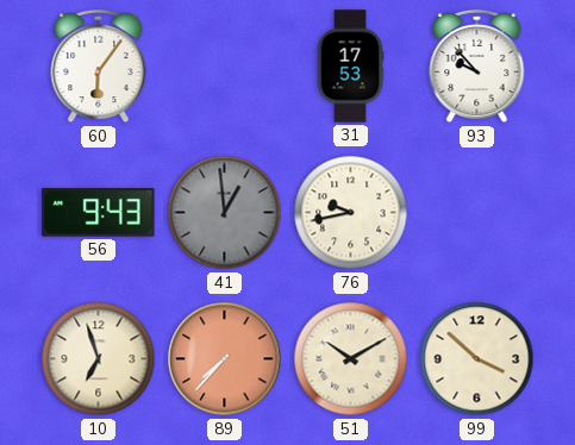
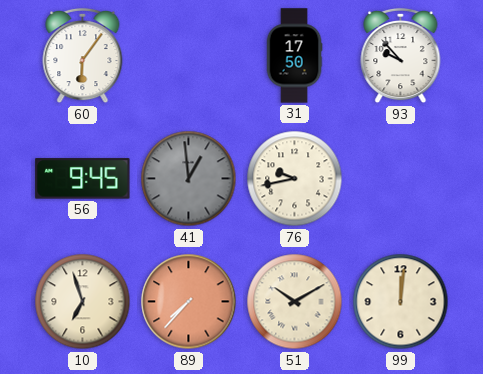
31: 17:53 -> 17:50 (294, 56)
56: 9:43 -> 9:45 (83, 179)
99: 3:52 -> 12:01 (401, 302)
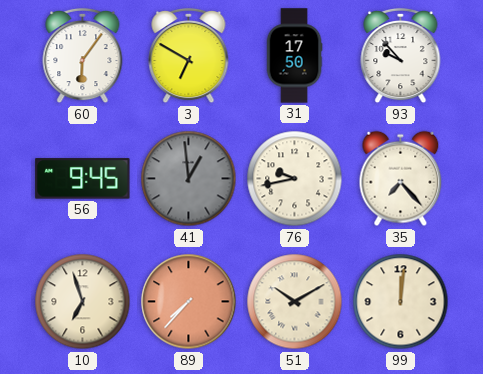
3: none -> 6:50 (189, 56)
35: none -> 7:23 (401, 179)
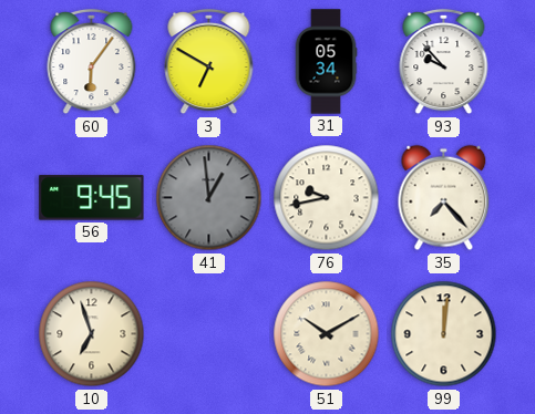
31: 17:50 -> 05:34 (326, 62)
89: 7:37 -> none (189, 302)
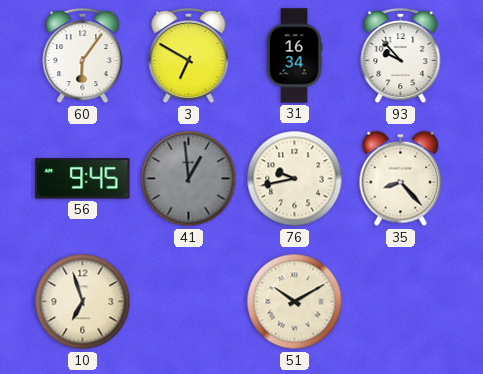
31: 05:34 -> 16:34 (294, 56)
35: 7:23 -> 8:23 (401, 179)
99: 12:01 -> none (444, 334)
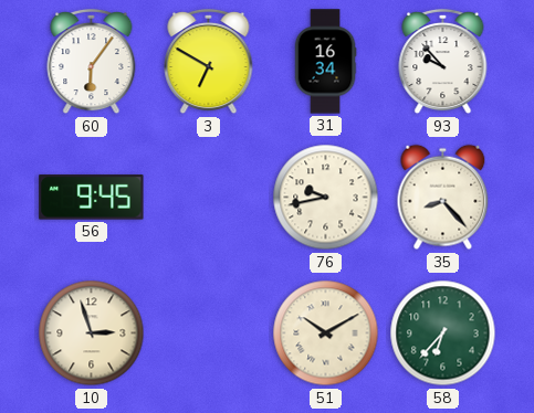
41: 12:59 -> none (189, 179)
10: 6:57 -> 2:57 (92, 333)
58: none -> 6:37 (443, 333)
